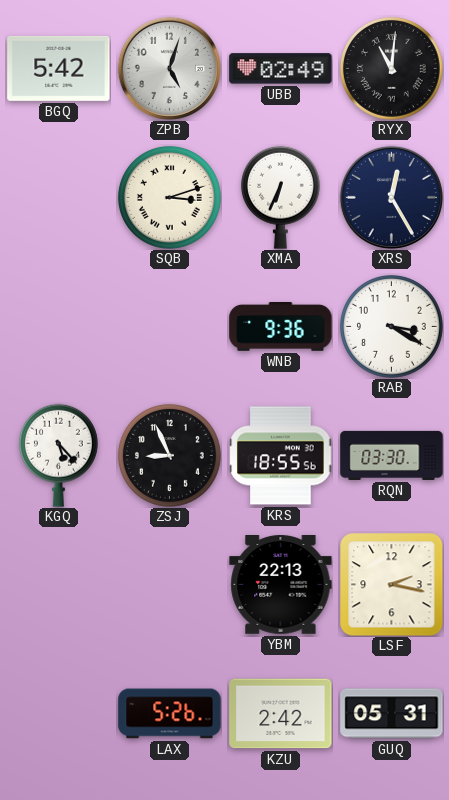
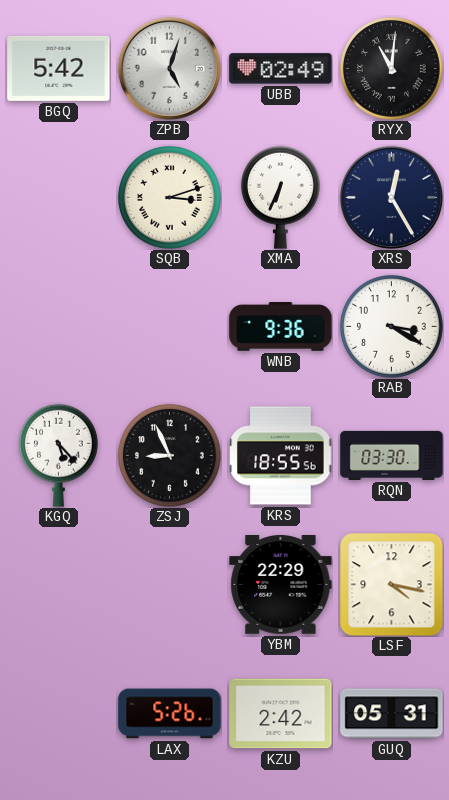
YBM: 22:13 -> 22:29 (281, 585)
LSF: 2:17 -> 4:17 (391, 584)
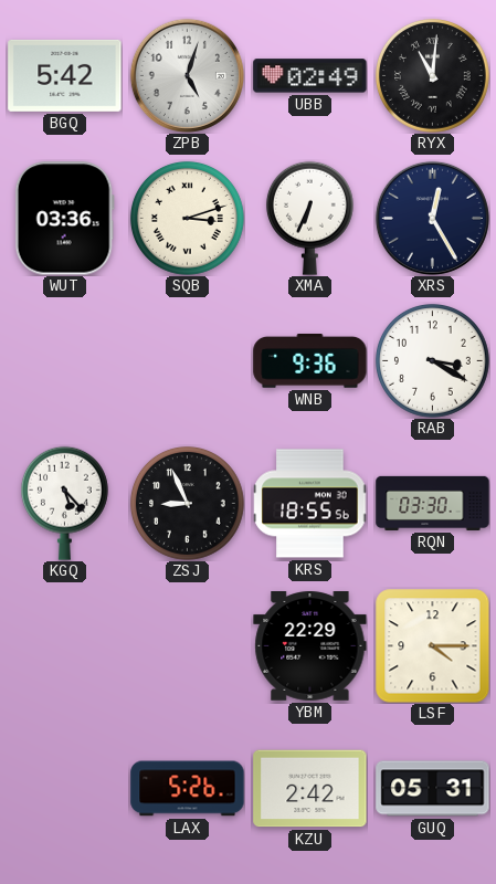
WUT: none -> 03:36 (64, 219)
LSF: 4:17 -> 4:15 (432, 645)
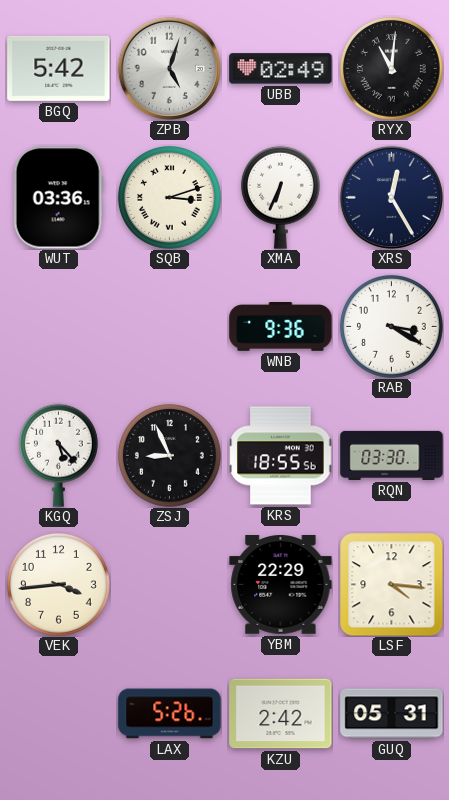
VEK: none -> 3:44 (58, 584)
LSF: 4:15 -> 4:16 (391, 584)
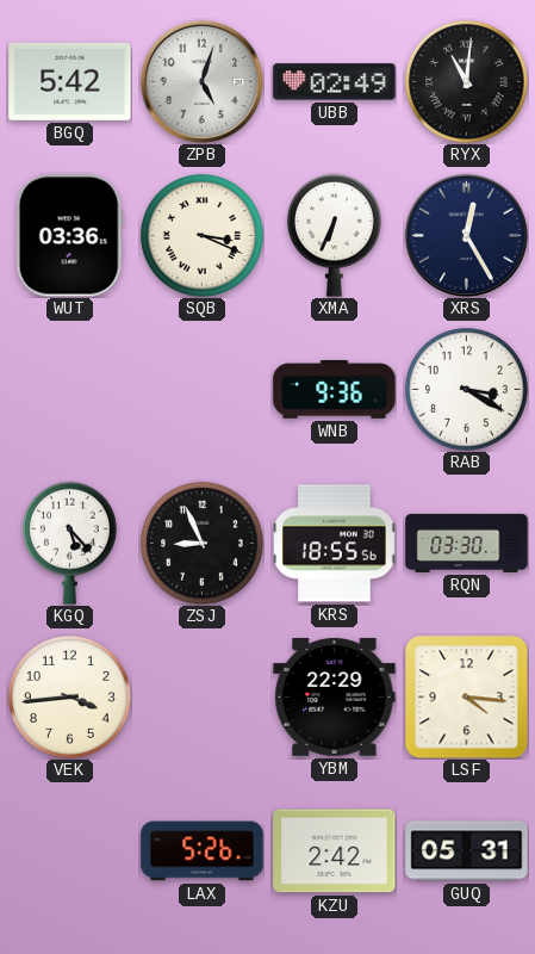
SQB: 3:12 -> 3:19 (201, 235)
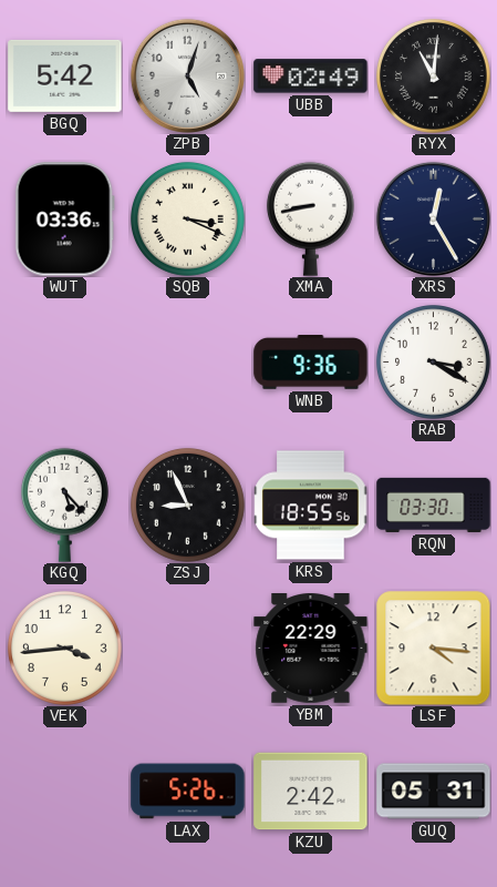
XMA: 6:34 -> 8:43 (310, 218)
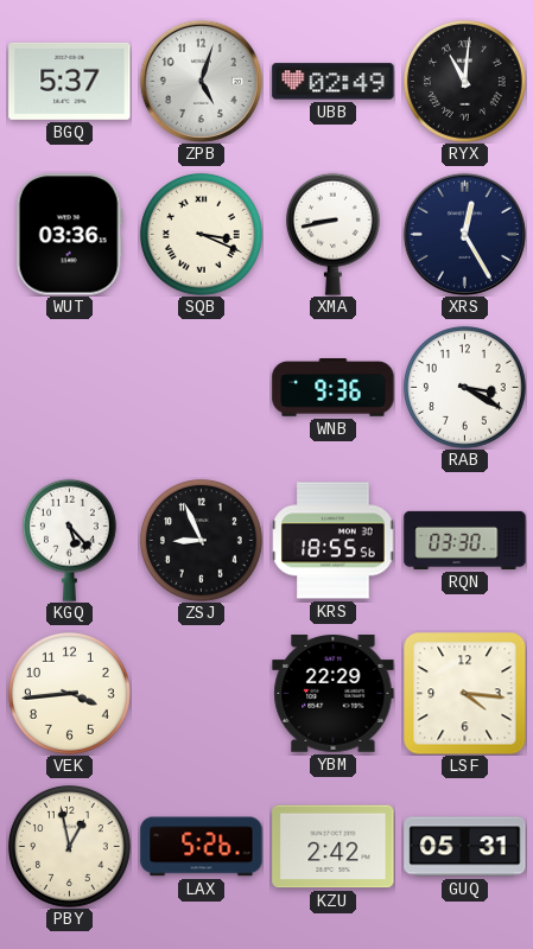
BGQ: 5:42 -> 5:37 (70, 81)
PBY: none -> 12:58 (69, 846)
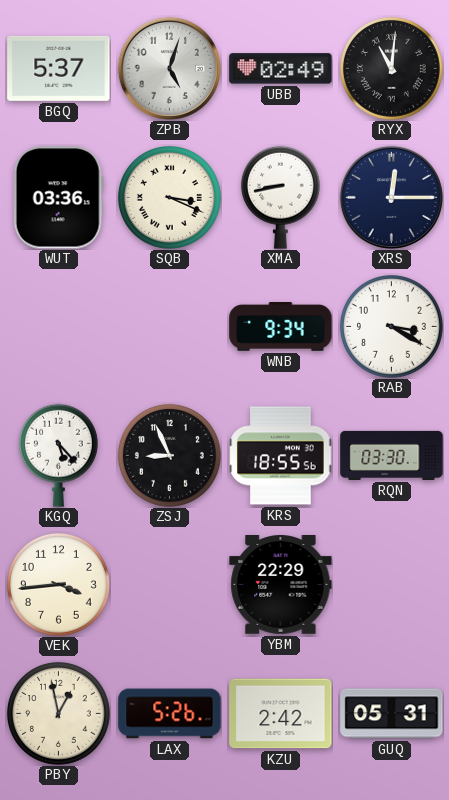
XRS: 12:25 -> 12:15 (391, 197)
WNB: 9:36 -> 9:34 (281, 327)
LSF: 4:16 -> none (464, 693)
